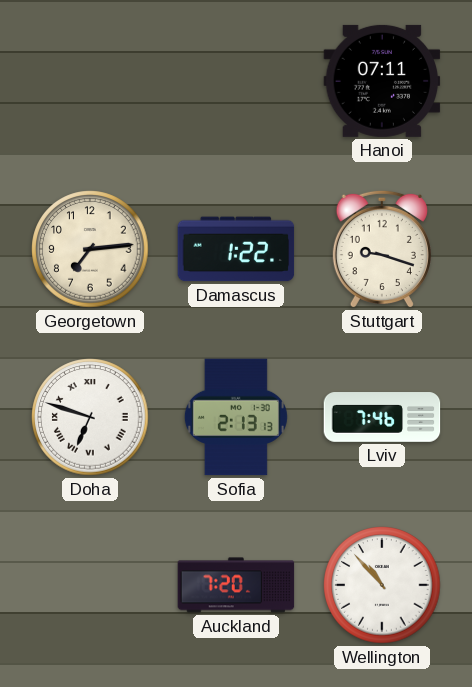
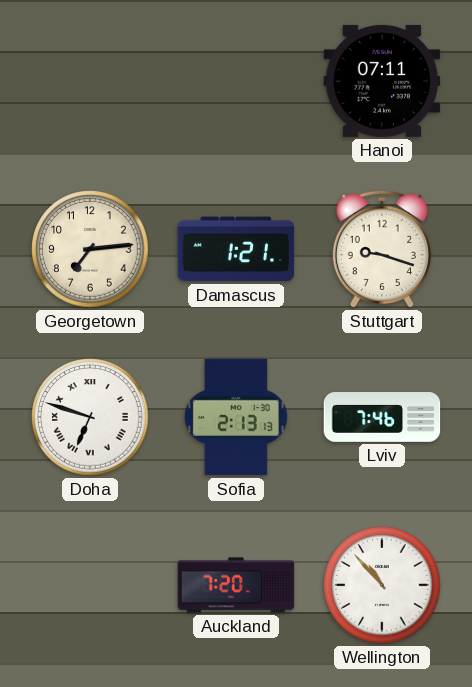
Damascus: 1:22 -> 1:21 (236, 249)
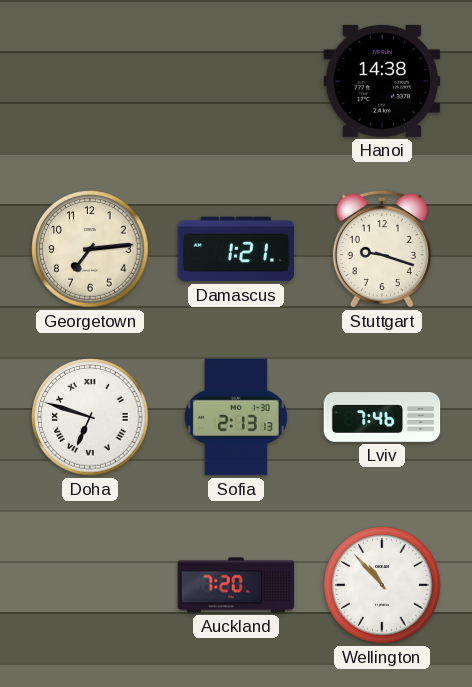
Hanoi: 07:11 -> 14:38 (382, 81)
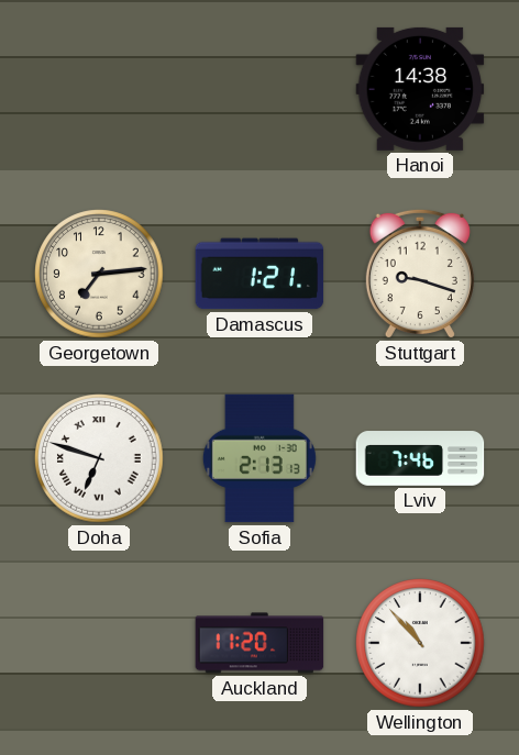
Auckland: 7:20 -> 11:20 (259, 643)
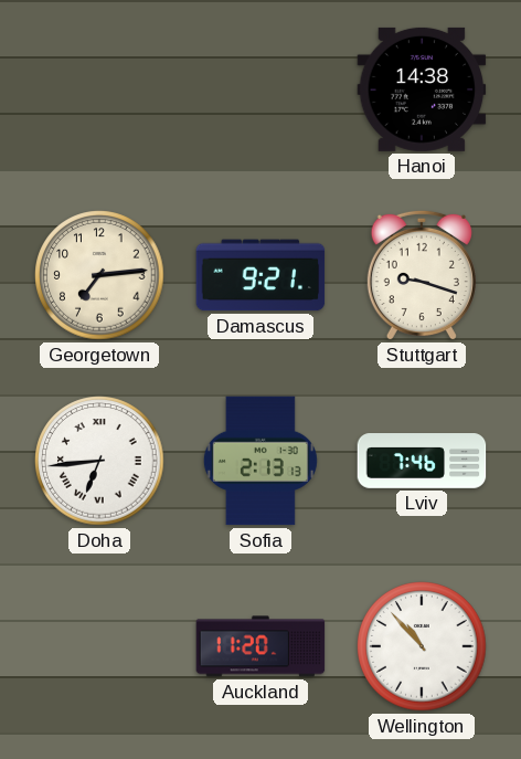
Damascus: 1:21 -> 9:21 (260, 275)
Doha: 6:48 -> 6:44 (99, 461)
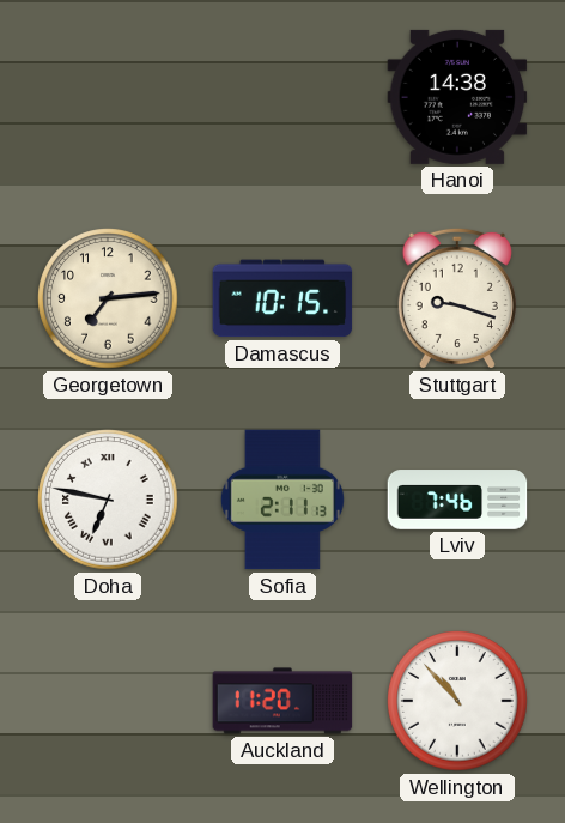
Damascus: 9:21 -> 10:15 (282, 298)
Doha: 6:44 -> 6:47 (108, 500)
Sofia: 2:13 -> 2:11 (282, 500)
